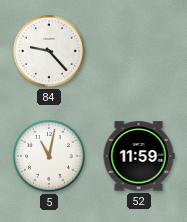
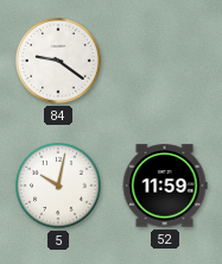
84: 9:23 -> 9:21 (59, 62)
5: 11:02 -> 10:02 (59, 187)
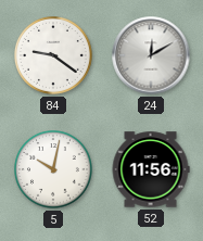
24: none -> 12:10 (151, 55)
52: 11:59 -> 11:56 (151, 169)
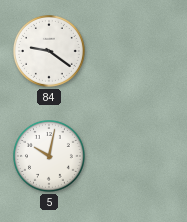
24: 12:10 -> none (151, 55)
52: 11:56 -> none (151, 169)
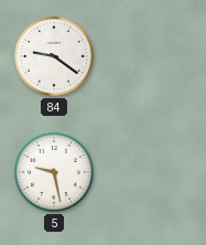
5: 10:02 -> 9:28 (55, 173)
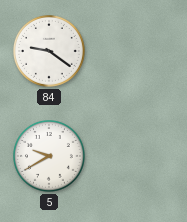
5: 9:28 -> 9:40 (50, 157)
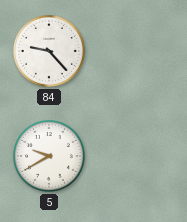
84: 9:21 -> 9:23 (50, 52)
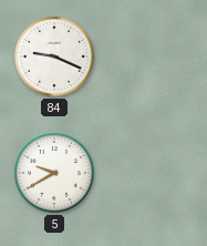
84: 9:23 -> 9:19 (55, 58)
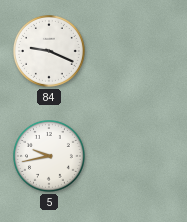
5: 9:40 -> 9:43 (50, 157)
